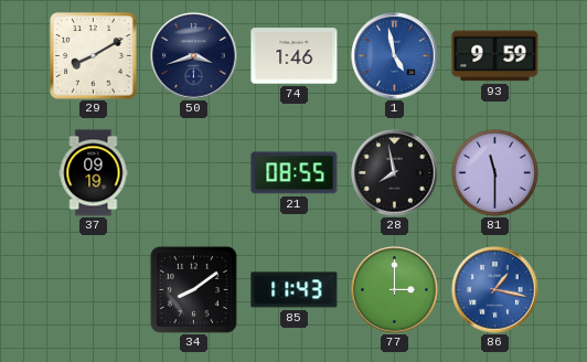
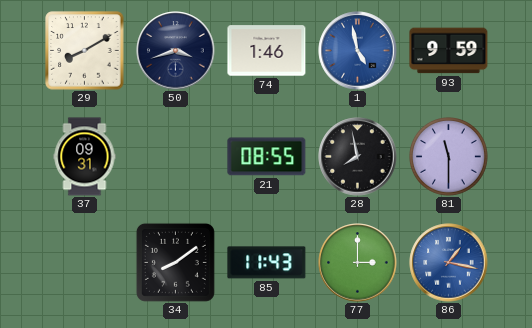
37: 09:19 -> 09:31 (85, 157)
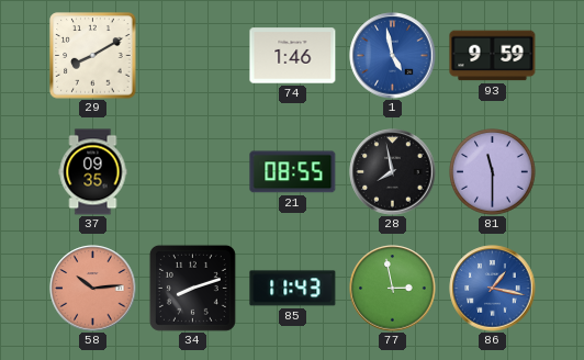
50: 3:42 -> none (176, 51)
37: 09:31 -> 09:35 (93, 172)
58: none -> 10:14 (93, 289)
34: 8:09 -> 8:12 (192, 288)
77: 3:00 -> 2:58 (393, 289)
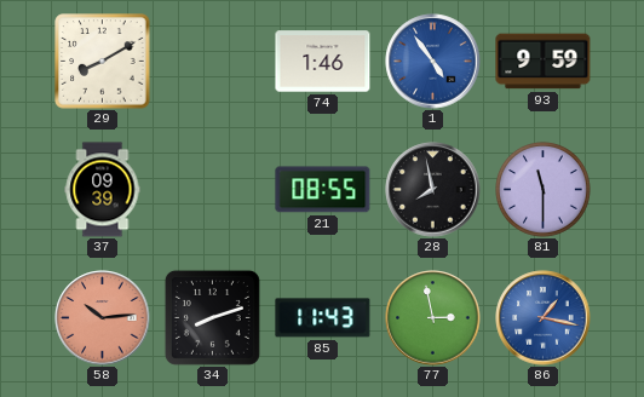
1: 4:58 -> 4:54 (433, 62)
37: 09:35 -> 09:39 (103, 190)
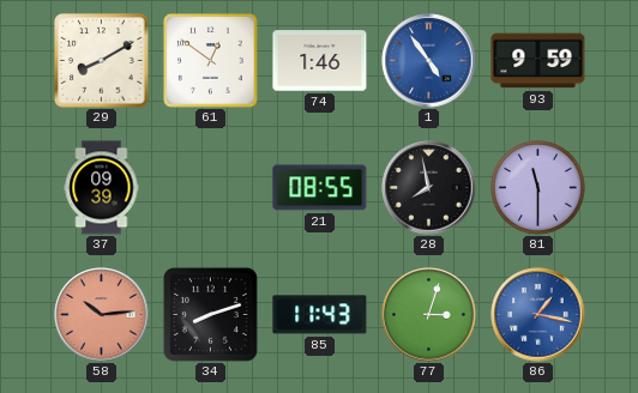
61: none -> 12:51 (211, 61)
77: 2:58 -> 3:03 (429, 315)
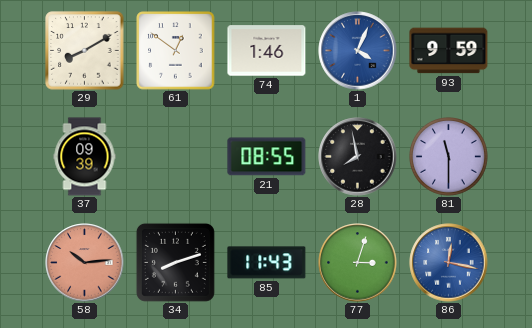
1: 4:54 -> 4:04 (358, 51)
86: 1:17 -> 12:17 (449, 263)
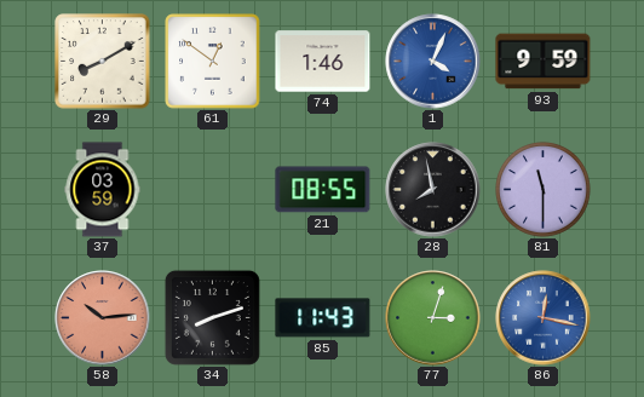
37: 09:39 -> 03:59 (103, 190)
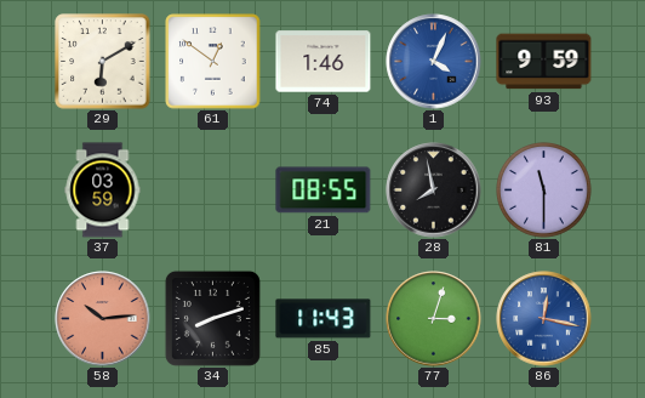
29: 8:10 -> 6:10 (103, 62)
